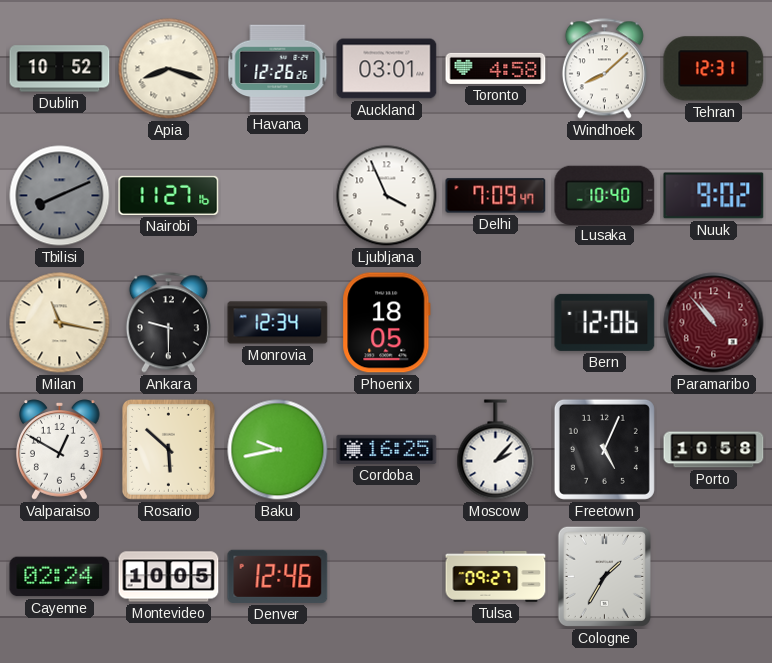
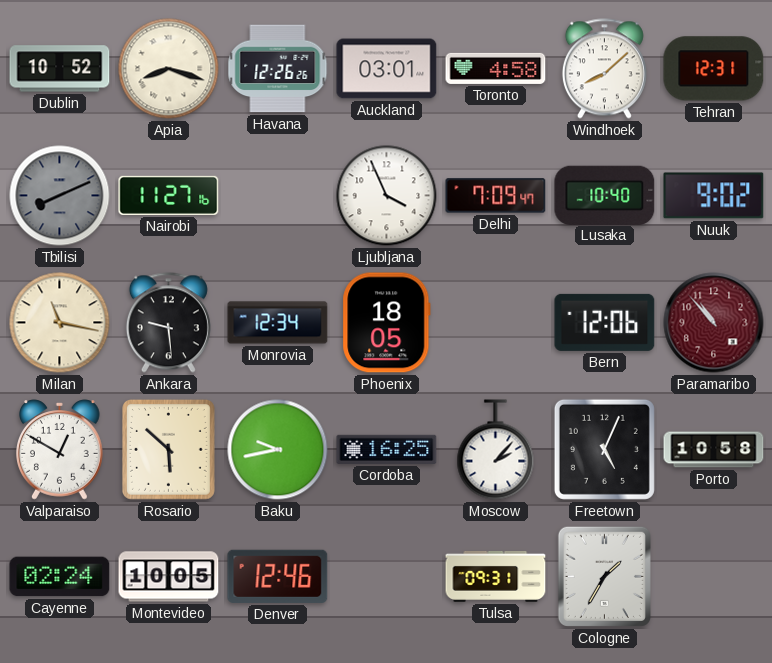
Ankara: 9:30 -> 9:29 (168, 323)
Tulsa: 09:27 -> 09:31 (496, 576)
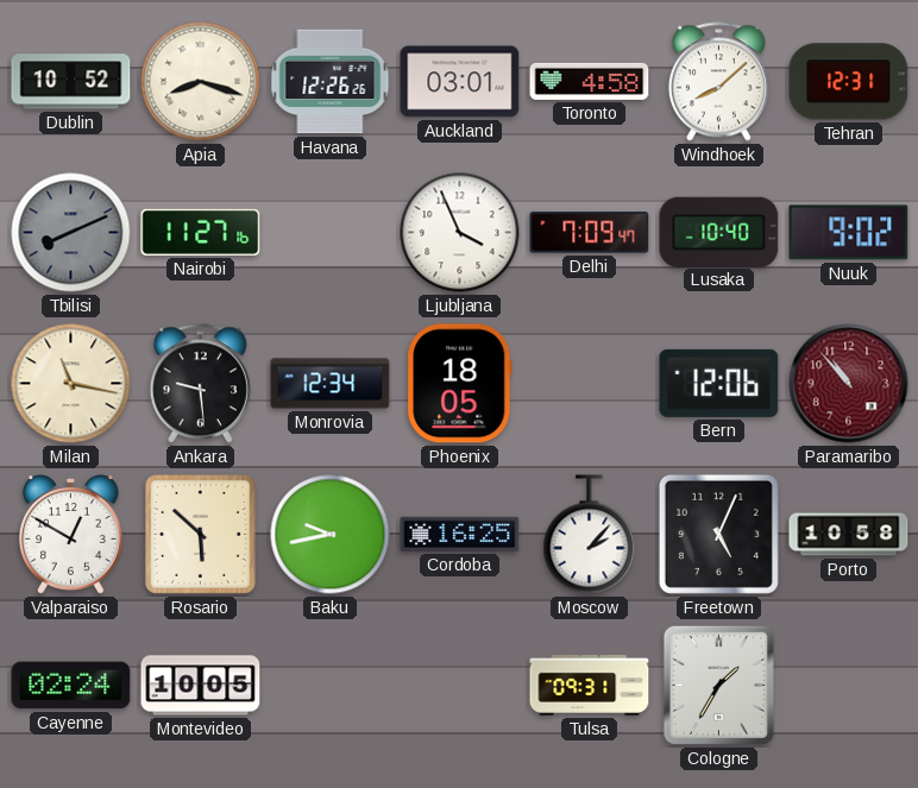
Denver: 12:46 -> none (278, 576)
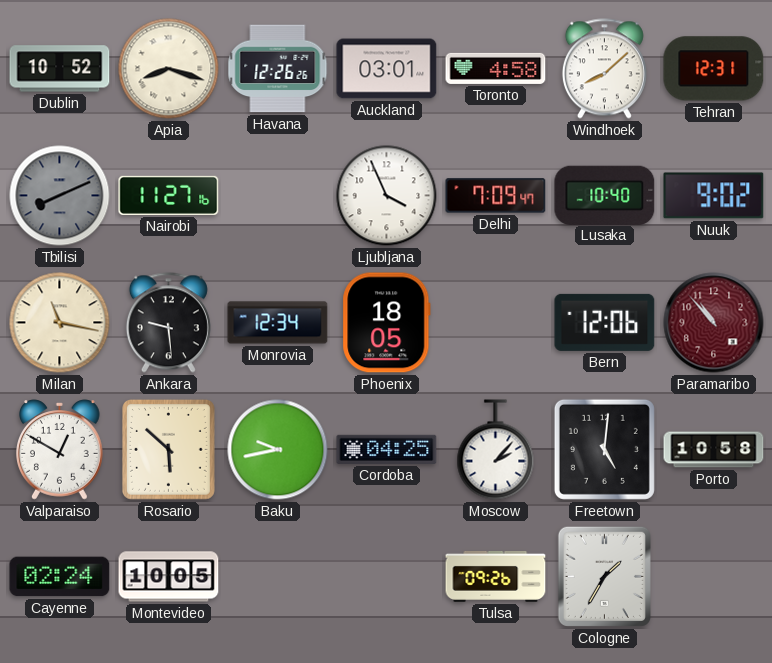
Cordoba: 16:25 -> 04:25 (387, 449)
Freetown: 5:04 -> 5:01 (604, 449)
Tulsa: 09:31 -> 09:26 (496, 576)
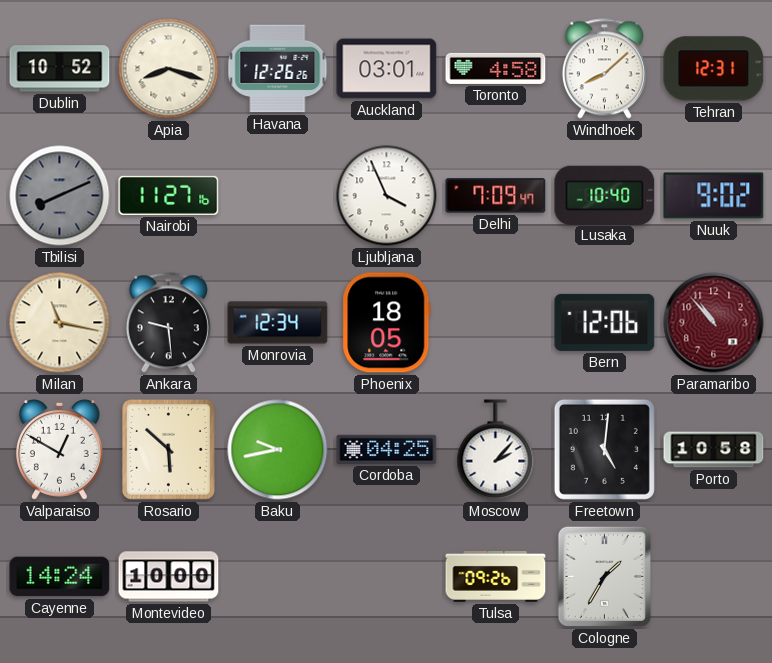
Cayenne: 02:24 -> 14:24 (60, 577)
Montevideo: 10:05 -> 10:00 (169, 577)
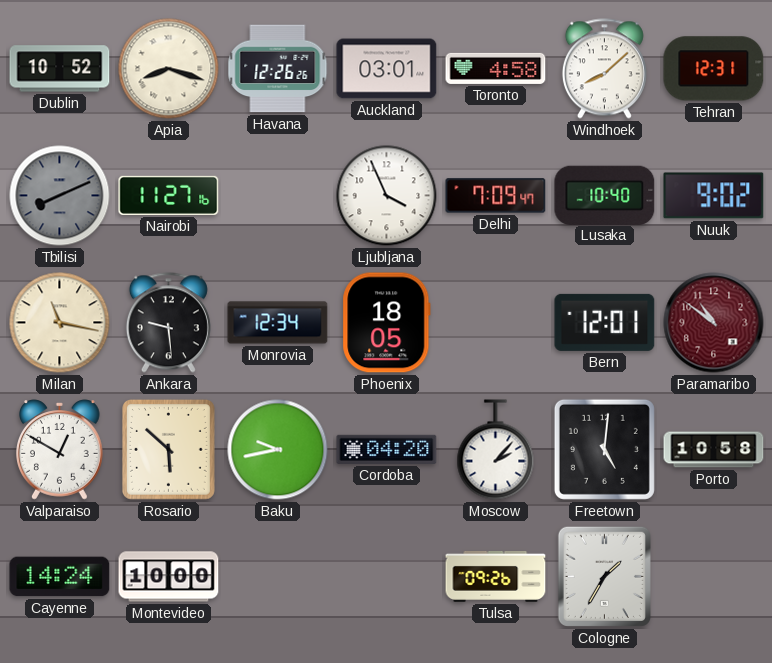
Bern: 12:06 -> 12:01 (605, 322)
Paramaribo: 10:53 -> 10:51 (714, 323)
Cordoba: 04:25 -> 04:20 (387, 449)
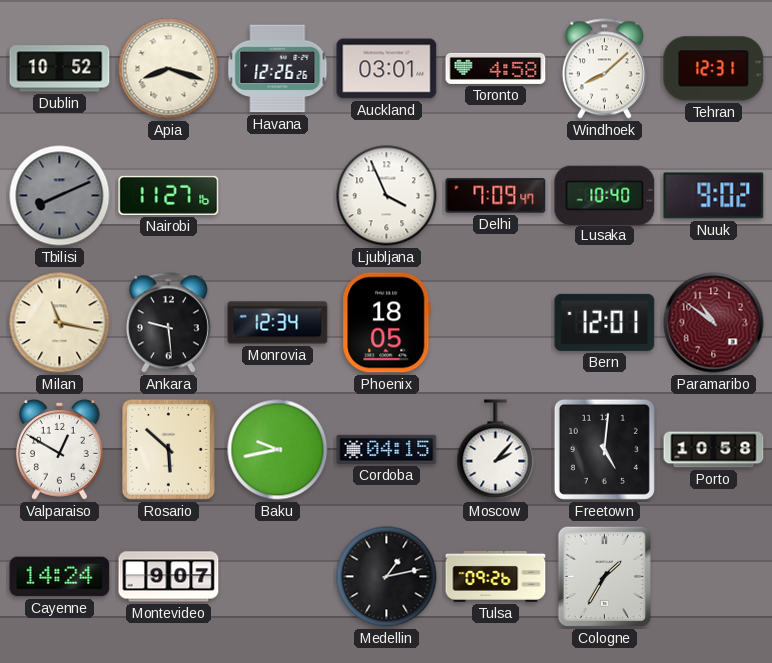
Cordoba: 04:20 -> 04:15 (387, 449)
Montevideo: 10:00 -> 9:07 (169, 577)
Medellin: none -> 1:13 (387, 577)
